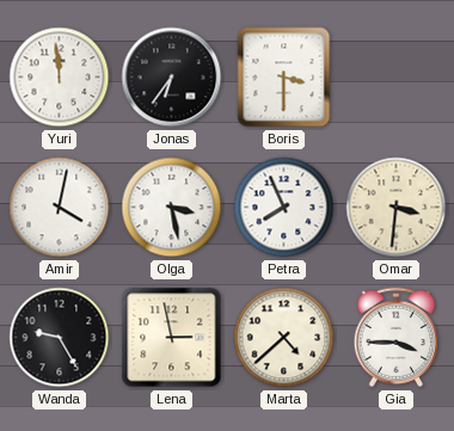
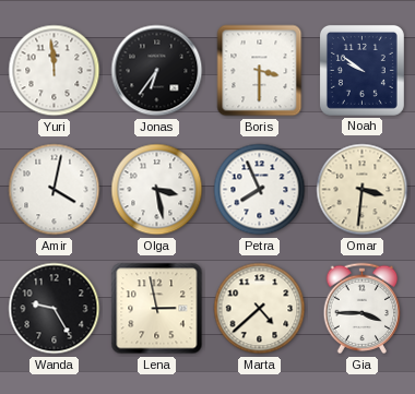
Noah: none -> 9:51 (361, 70)
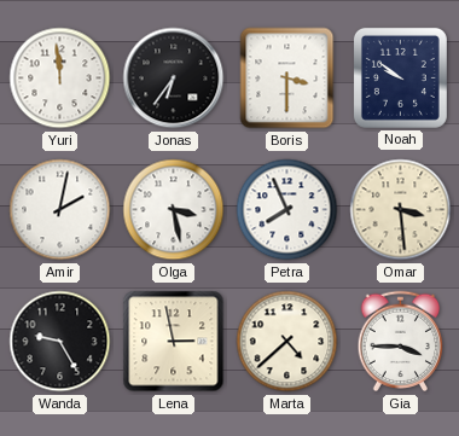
Amir: 4:02 -> 2:02 (60, 210)
Omar: 3:31 -> 3:29 (401, 210)
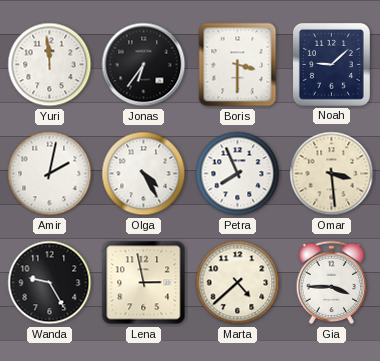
Noah: 9:51 -> 9:08 (331, 64)
Olga: 3:28 -> 4:25 (144, 174)
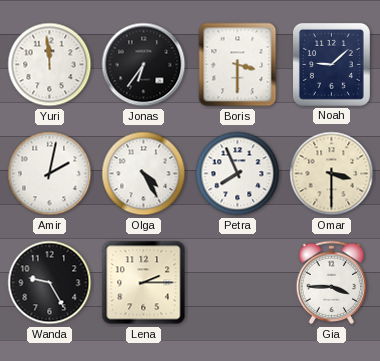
Omar: 3:29 -> 3:30 (332, 174)
Lena: 2:58 -> 2:15 (144, 283)
Marta: 4:38 -> none (238, 283)
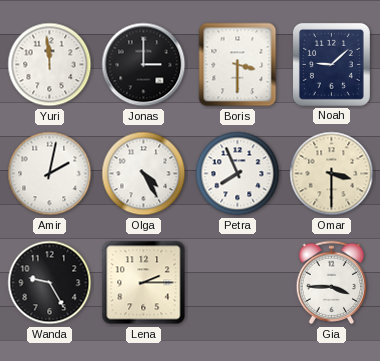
Jonas: 6:36 -> 3:00 (144, 65)
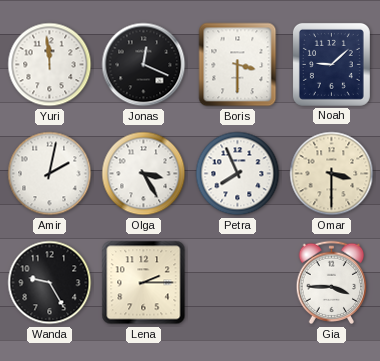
Jonas: 3:00 -> 12:19 (144, 65)
Olga: 4:25 -> 3:25 (144, 174)
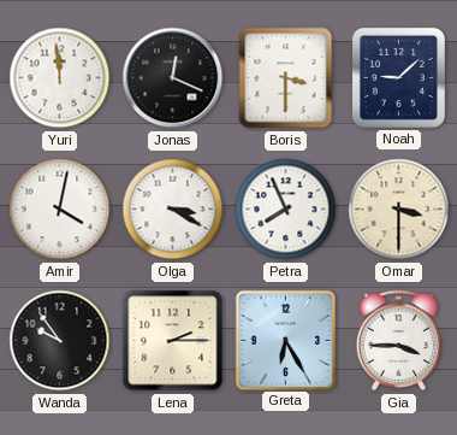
Amir: 2:02 -> 4:02 (60, 210)
Olga: 3:25 -> 3:20 (173, 210)
Wanda: 9:25 -> 9:54 (60, 341)
Greta: none -> 6:25 (285, 340)
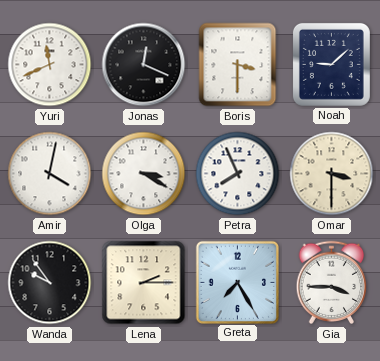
Yuri: 11:59 -> 11:41 (50, 65)
Greta: 6:25 -> 7:25 (237, 282)
